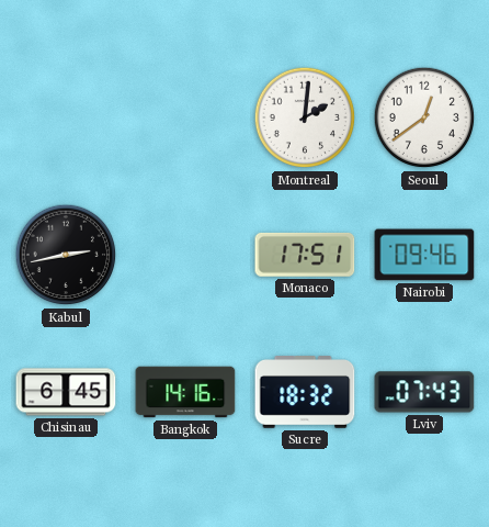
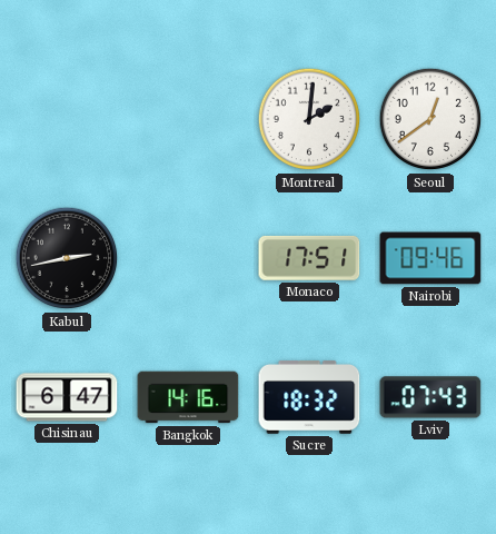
Chisinau: 6:45 -> 6:47 (67, 397)
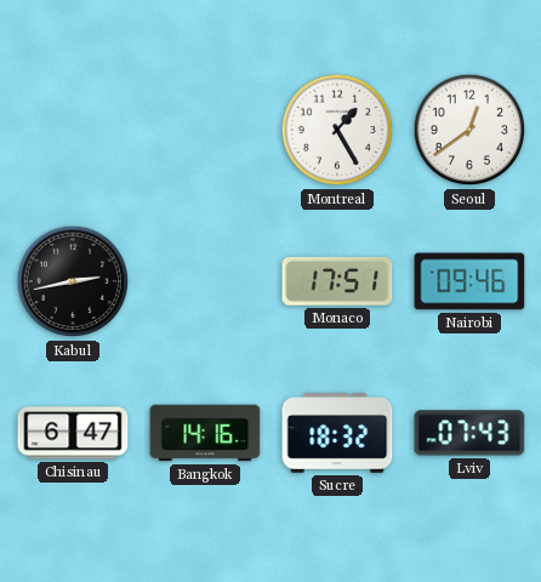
Montreal: 2:01 -> 1:25 (337, 130)
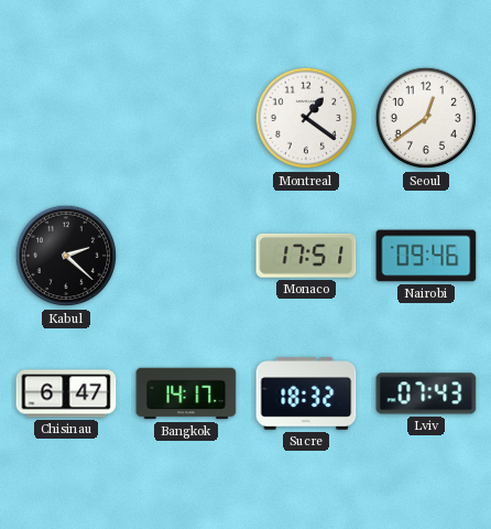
Montreal: 1:25 -> 1:21 (306, 118)
Kabul: 2:43 -> 2:22 (66, 256)
Bangkok: 14:16 -> 14:17 (186, 393)
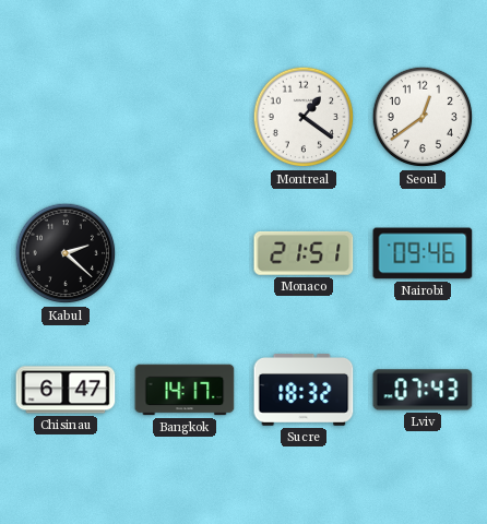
Monaco: 17:51 -> 21:51 (304, 253)
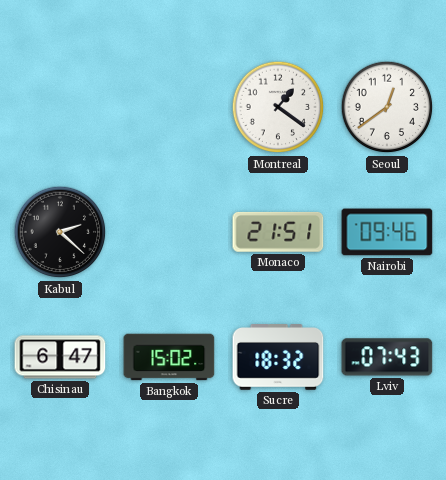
Bangkok: 14:17 -> 15:02 (169, 357)
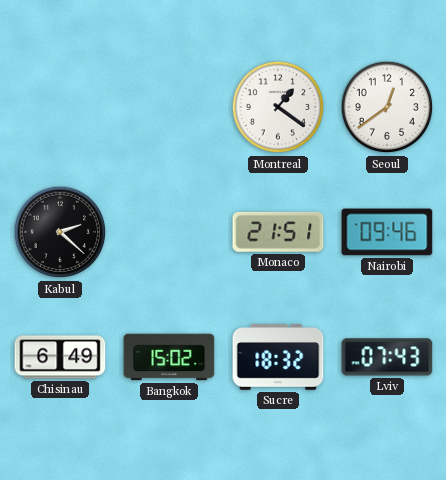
Chisinau: 6:47 -> 6:49 (60, 357)
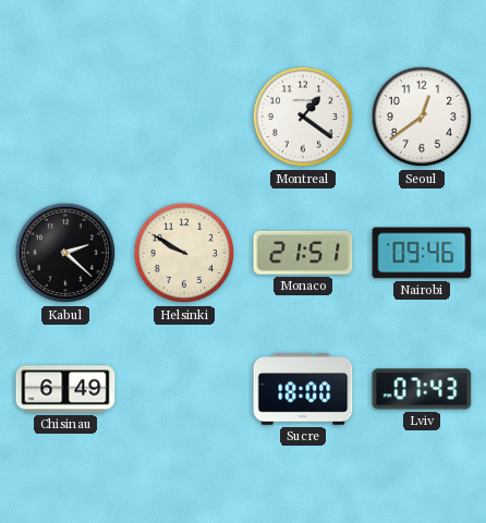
Helsinki: none -> 9:50 (184, 253)
Bangkok: 15:02 -> none (169, 357)
Sucre: 18:32 -> 18:00 (303, 389)
